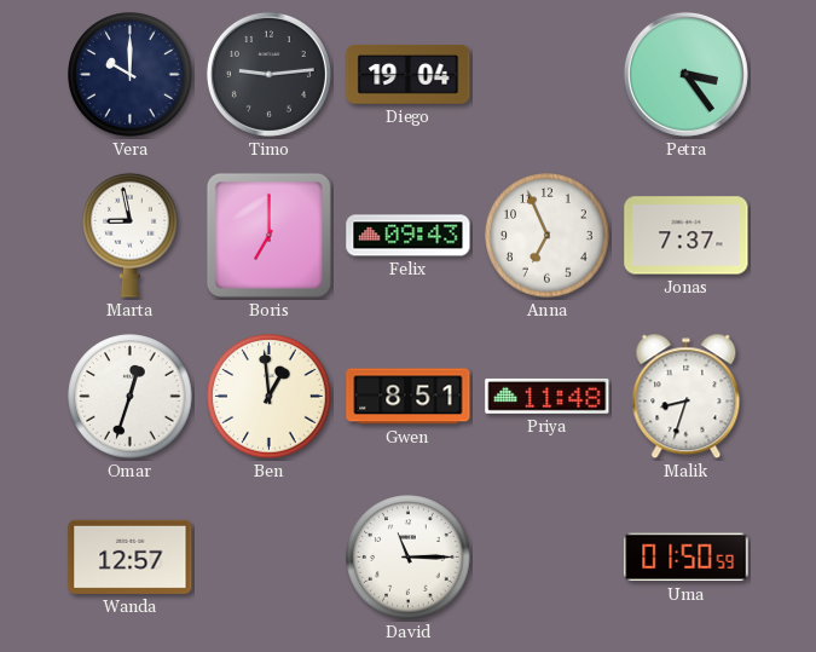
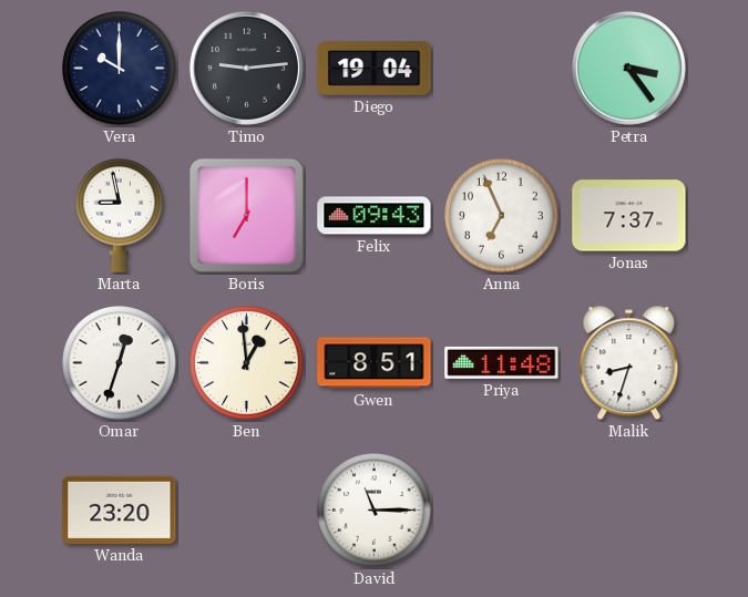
Wanda: 12:57 -> 23:20 (120, 509)
Uma: 01:50 -> none (687, 558)
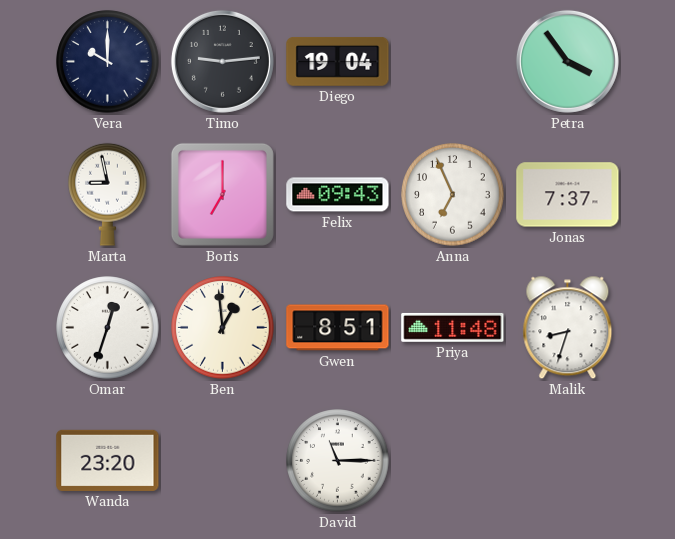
Petra: 3:24 -> 3:54 (567, 61)
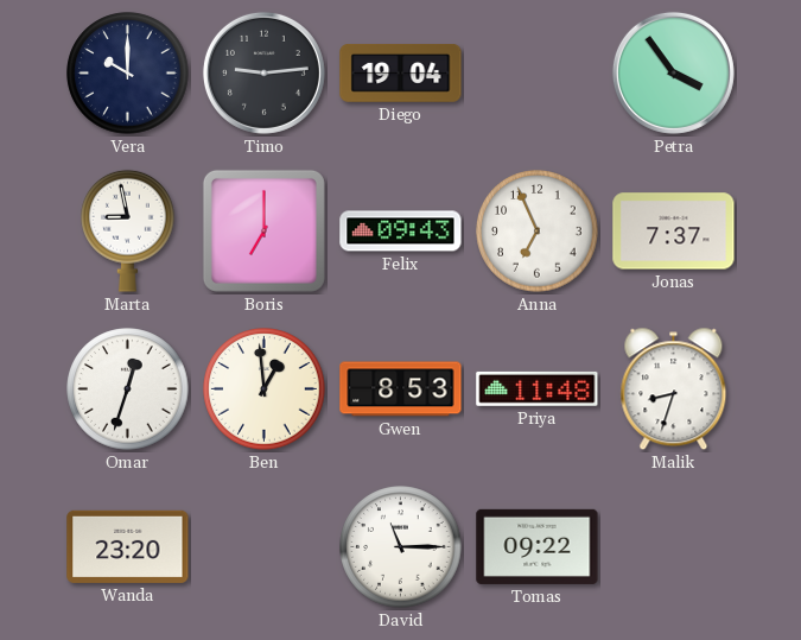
Gwen: 8:51 -> 8:53 (401, 389)
Tomas: none -> 09:22 (538, 546)
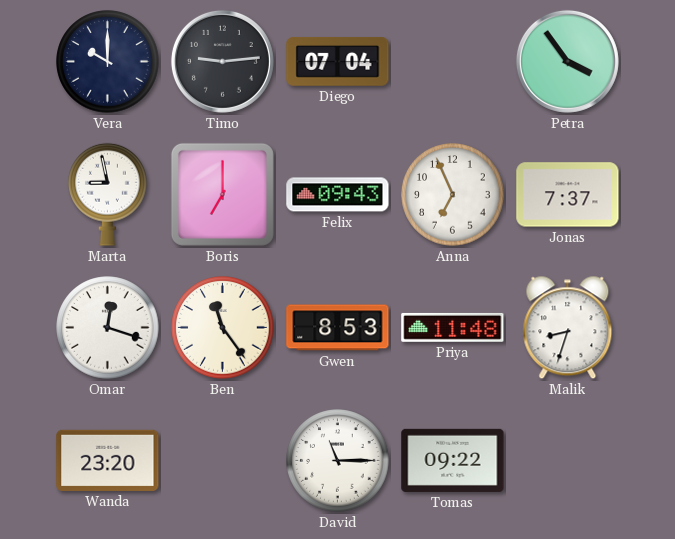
Diego: 19:04 -> 07:04 (338, 62)
Omar: 12:33 -> 12:18 (108, 328)
Ben: 12:59 -> 11:24 (223, 328)
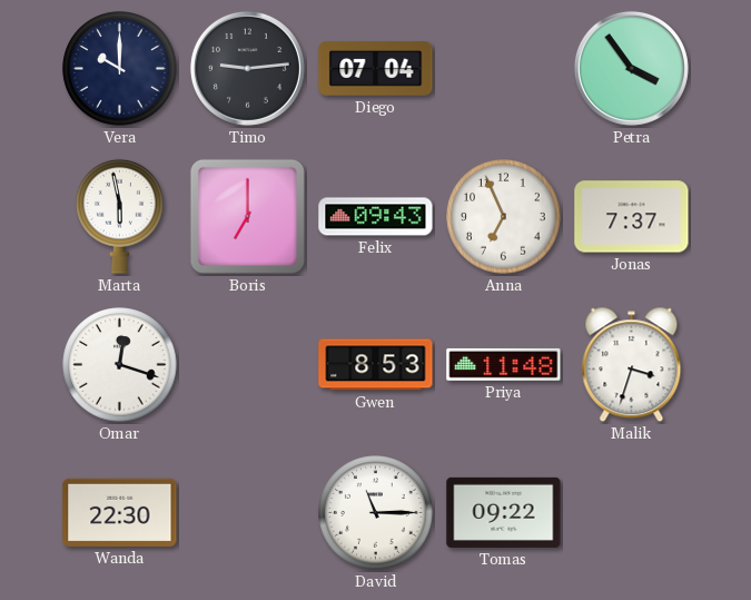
Marta: 8:58 -> 5:58 (120, 216)
Ben: 11:24 -> none (223, 328)
Malik: 8:33 -> 3:33 (632, 365)
Wanda: 23:20 -> 22:30 (120, 512)
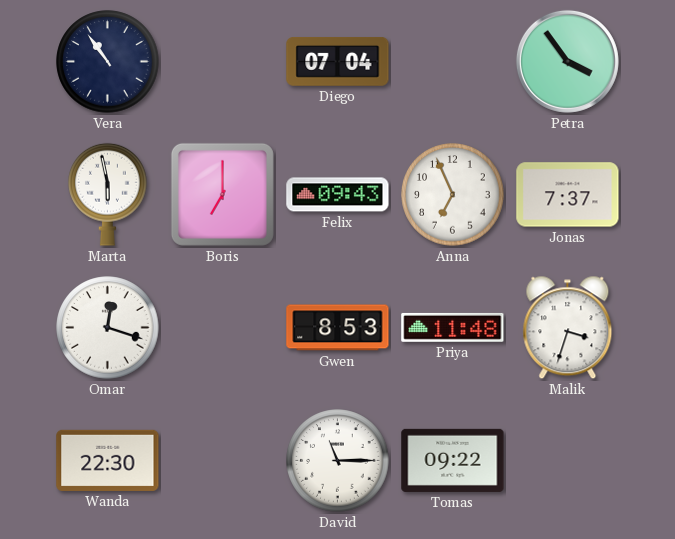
Vera: 10:00 -> 10:54 (108, 62)
Timo: 9:14 -> none (247, 68)
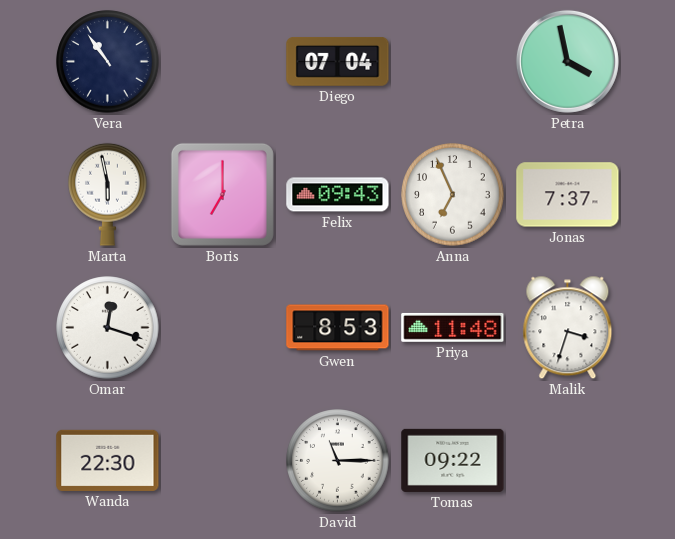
Petra: 3:54 -> 3:58 (567, 61)
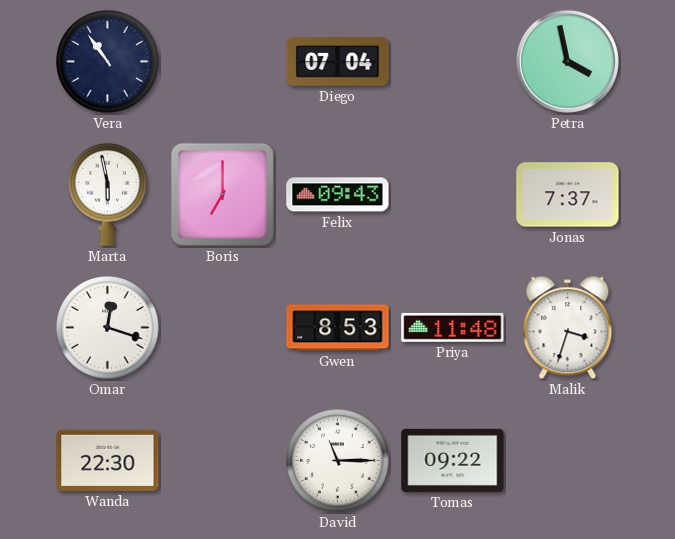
Anna: 6:56 -> none (453, 195)
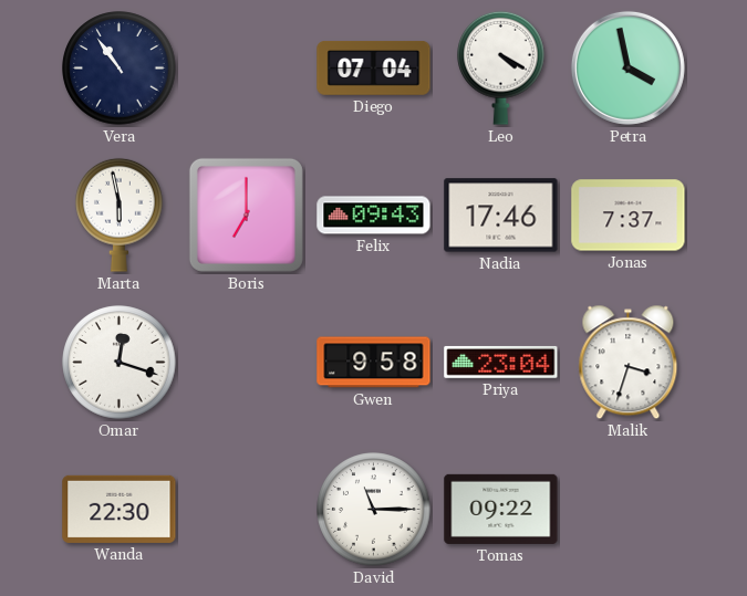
Leo: none -> 4:20 (501, 67)
Nadia: none -> 17:46 (501, 216)
Gwen: 8:53 -> 9:58 (374, 363)
Priya: 11:48 -> 23:04 (501, 362)
